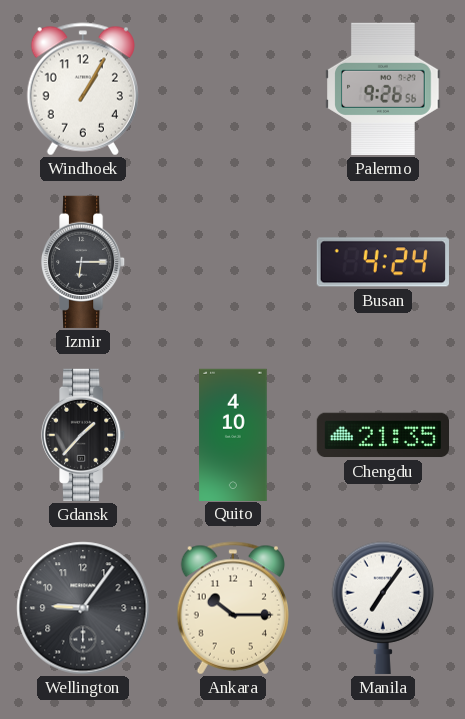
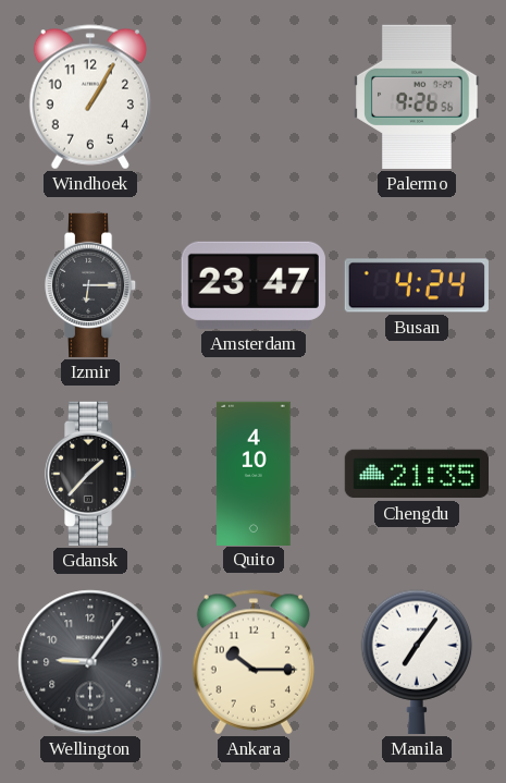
Amsterdam: none -> 23:47 (254, 285)
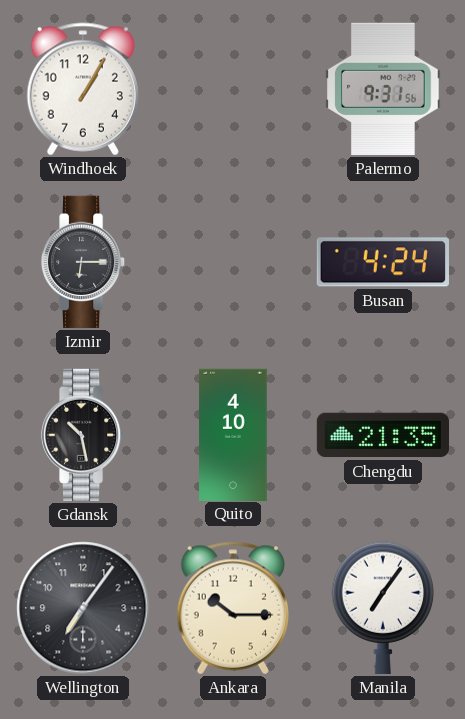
Palermo: 9:26 -> 9:31 (383, 89)
Amsterdam: 23:47 -> none (254, 285)
Gdansk: 1:37 -> 10:28 (84, 435)
Wellington: 9:06 -> 7:06 (83, 608)
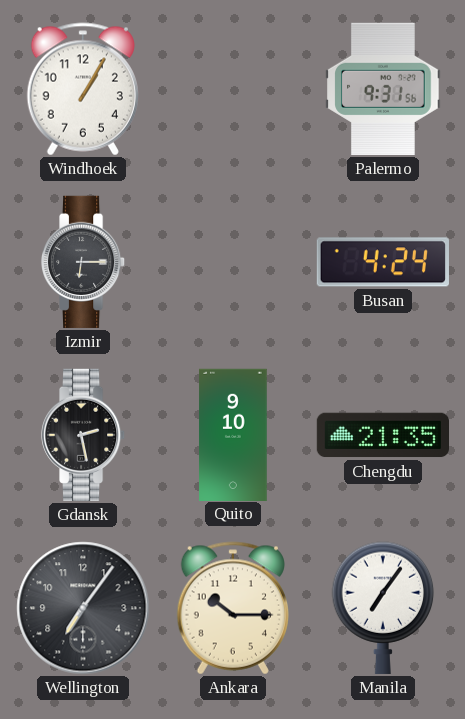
Gdansk: 10:28 -> 2:28 (84, 435)
Quito: 4:10 -> 9:10 (233, 434)
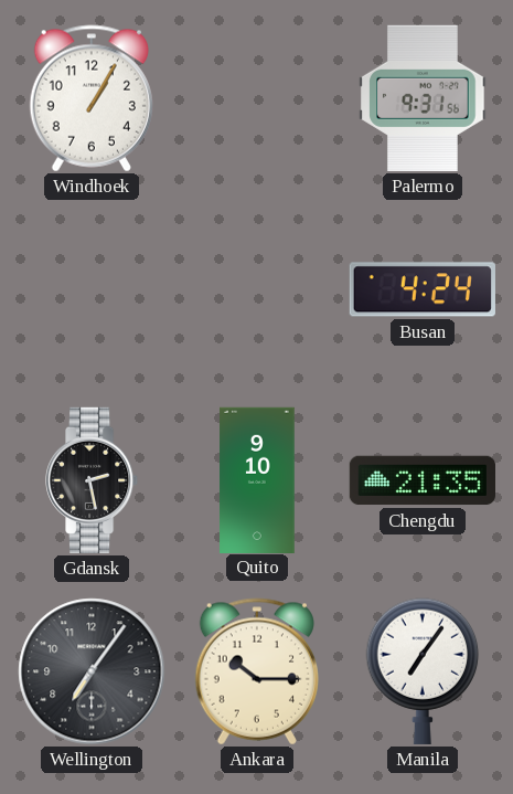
Izmir: 6:15 -> none (84, 262)
